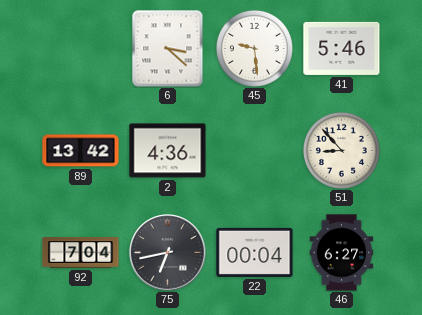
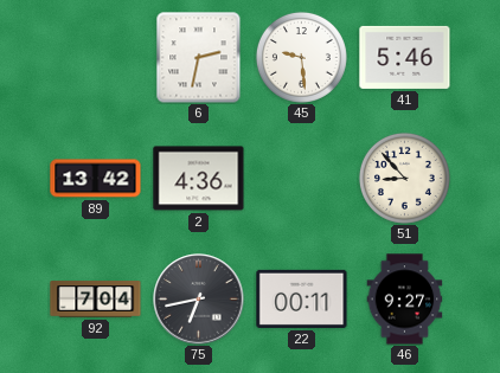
6: 3:22 -> 2:32 (199, 57)
22: 00:04 -> 00:11 (302, 298)
46: 6:27 -> 9:27 (405, 300)
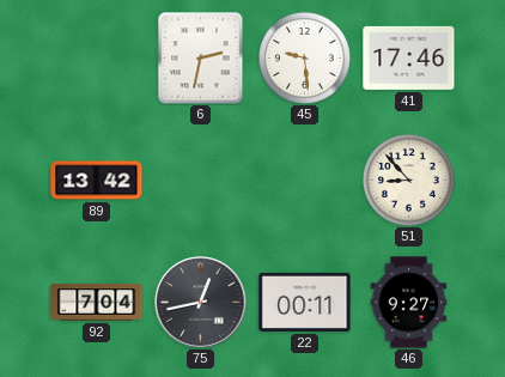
41: 5:46 -> 17:46 (409, 57)
2: 4:36 -> none (199, 179)
75: 6:43 -> 12:43 (201, 303)
